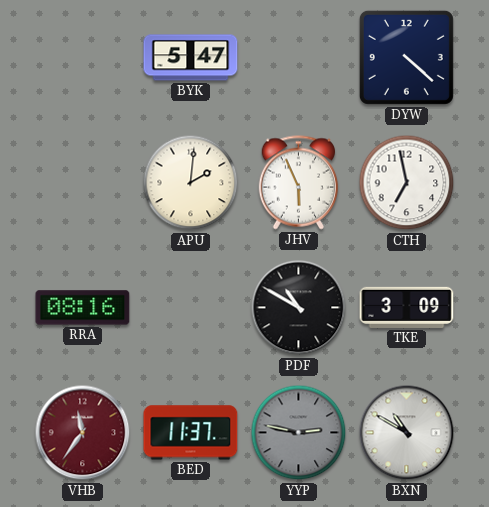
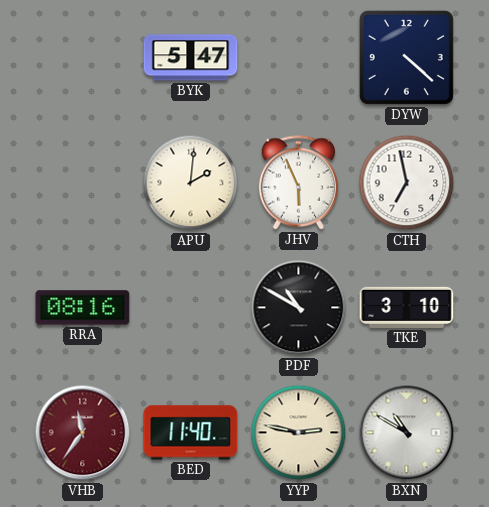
TKE: 3:09 -> 3:10 (407, 307)
BED: 11:37 -> 11:40 (191, 433)
YYP dial: grey -> cream (299, 433)
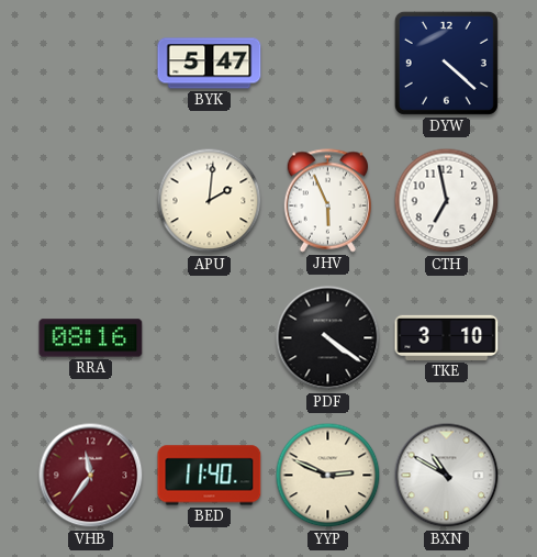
PDF: 10:50 -> 4:21 (328, 338)
YYP: 2:47 -> 2:49 (328, 476)
